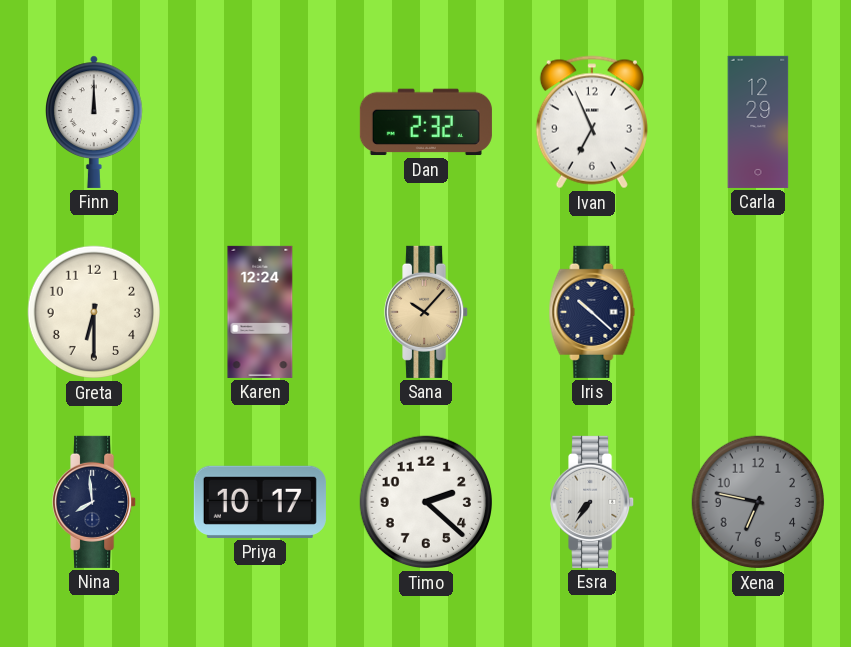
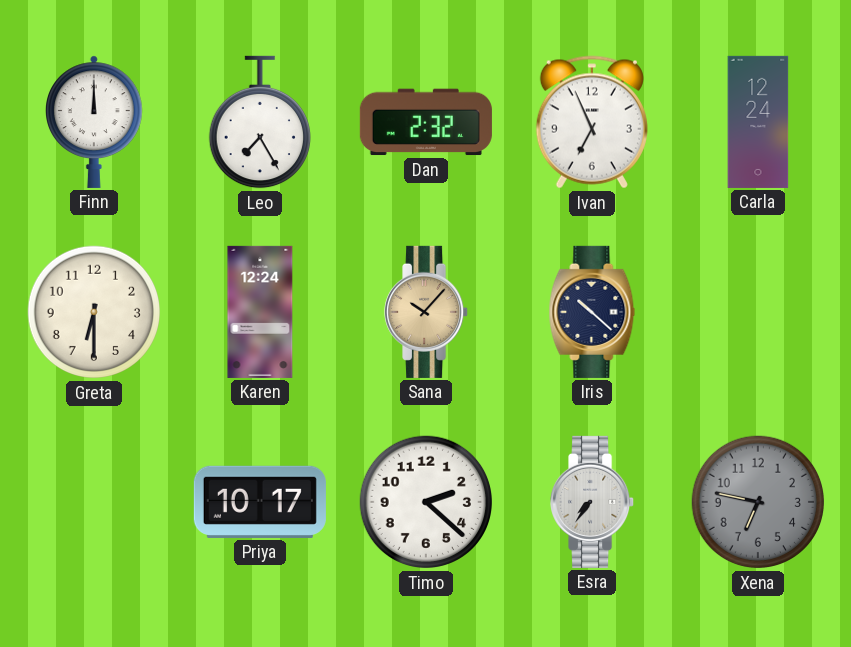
Leo: none -> 7:25 (260, 122)
Carla: 12:29 -> 12:24 (758, 122)
Nina: 7:59 -> none (95, 502)
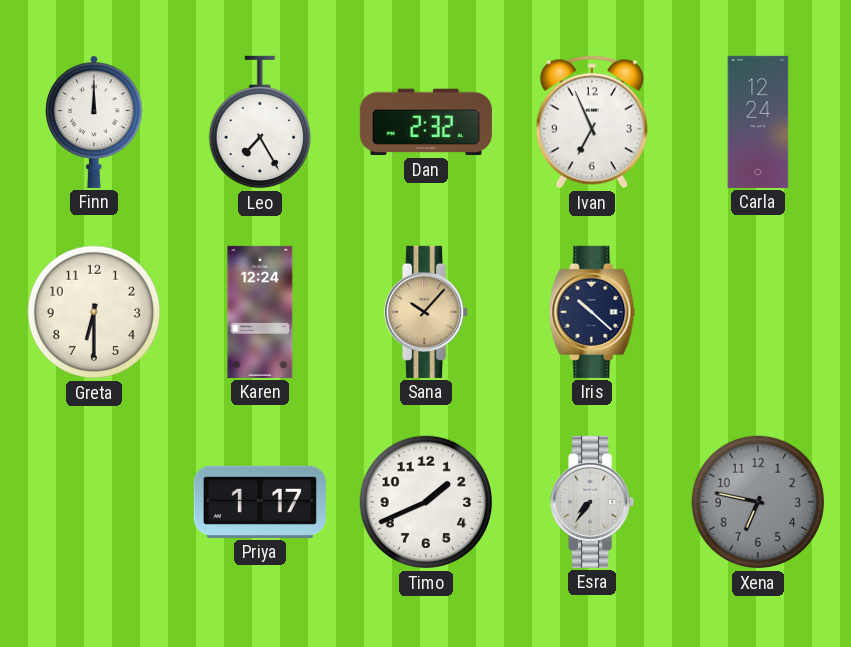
Priya: 10:17 -> 1:17 (260, 502)
Timo: 2:22 -> 1:41 (426, 502)
